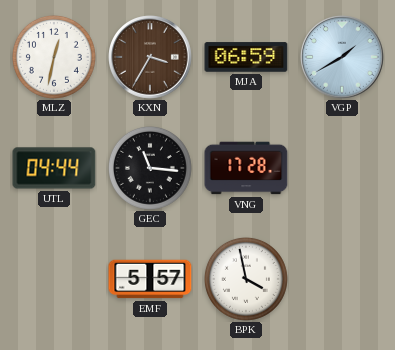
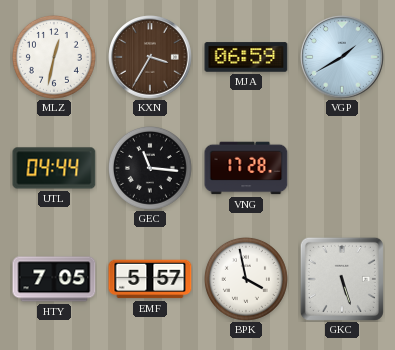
HTY: none -> 7:05 (54, 279)
GKC: none -> 5:27 (342, 279)
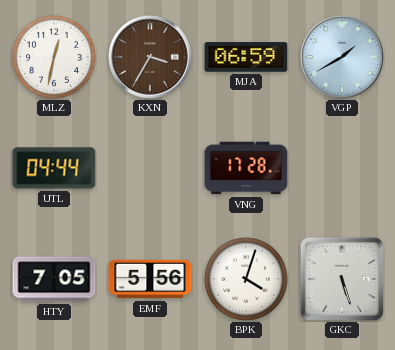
GEC: 11:16 -> none (150, 168)
EMF: 5:57 -> 5:56 (150, 279)
BPK: 3:58 -> 4:03 (246, 279)
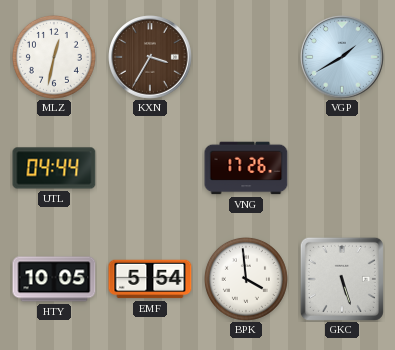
MJA: 06:59 -> none (246, 57)
VNG: 17:28 -> 17:26 (246, 168)
HTY: 7:05 -> 10:05 (54, 279)
EMF: 5:56 -> 5:54 (150, 279)
BPK: 4:03 -> 3:59 (246, 279)
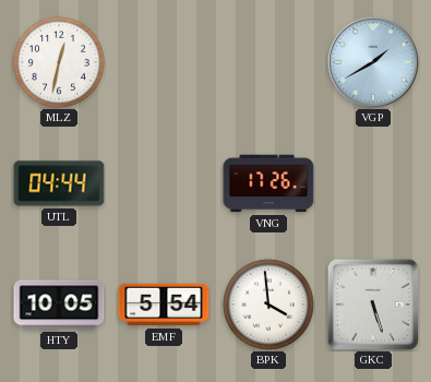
KXN: 3:35 -> none (150, 57)
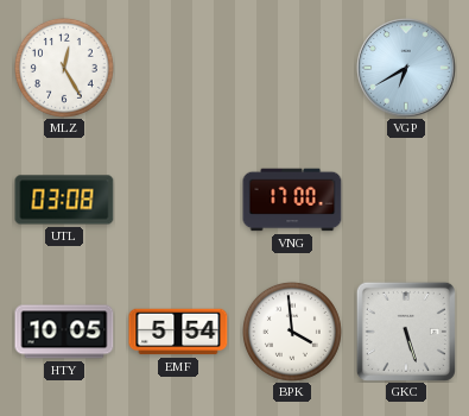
MLZ: 12:32 -> 12:25 (64, 68)
VGP: 1:40 -> 6:40 (406, 68)
UTL: 04:44 -> 03:08 (64, 200)
VNG: 17:26 -> 17:00 (292, 200)
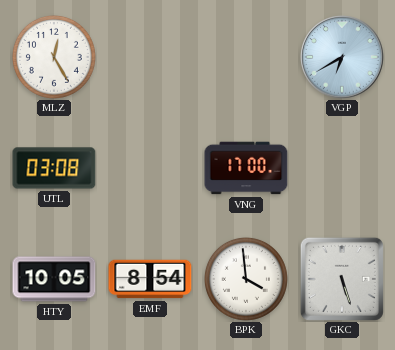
EMF: 5:54 -> 8:54 (150, 279)
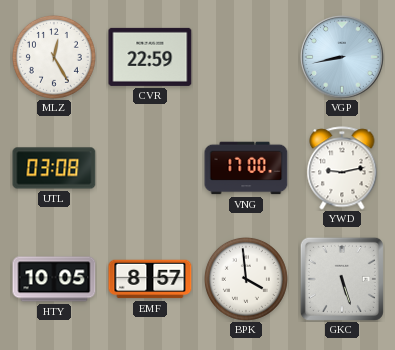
CVR: none -> 22:59 (150, 57)
VGP: 6:40 -> 8:43 (342, 57)
YWD: none -> 9:13 (342, 168)
EMF: 8:54 -> 8:57 (150, 279)
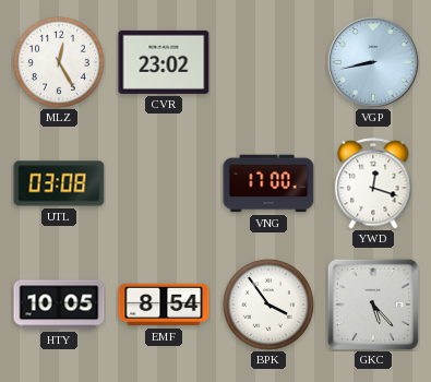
CVR: 22:59 -> 23:02 (164, 62)
YWD: 9:13 -> 12:18 (373, 183)
EMF: 8:57 -> 8:54 (164, 305)
BPK: 3:59 -> 3:54 (268, 305)
GKC: 5:27 -> 5:23 (373, 305)
